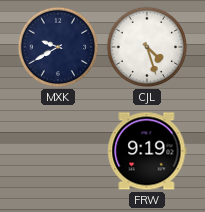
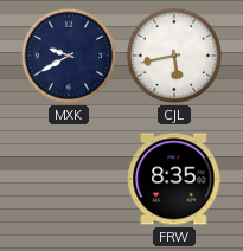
CJL: 4:27 -> 5:43 (174, 56)
FRW: 9:19 -> 8:35 (174, 179)
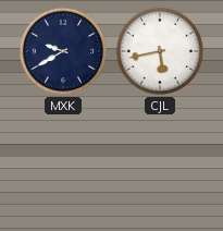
FRW: 8:35 -> none (174, 179)
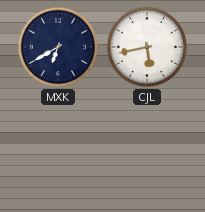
MXK: 9:40 -> 6:40 (58, 47)
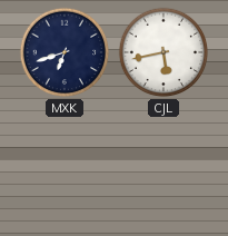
MXK: 6:40 -> 6:42 (65, 52)
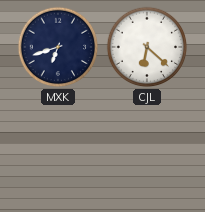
CJL: 5:43 -> 6:22 (147, 47)
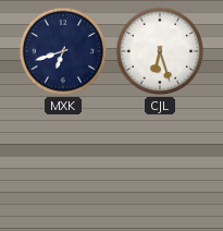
CJL: 6:22 -> 6:27 (160, 51)
